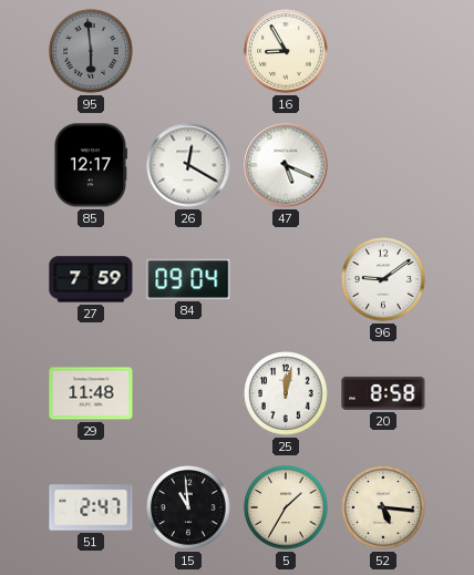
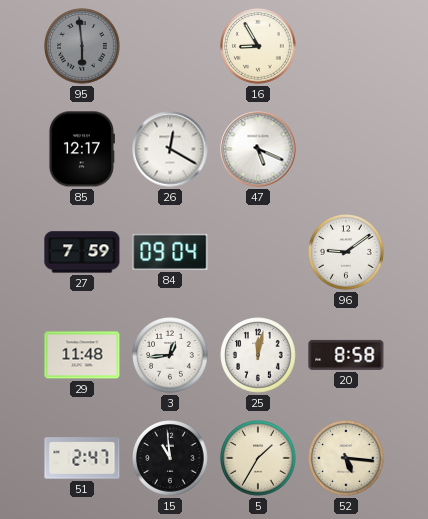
3: none -> 12:44 (170, 355)
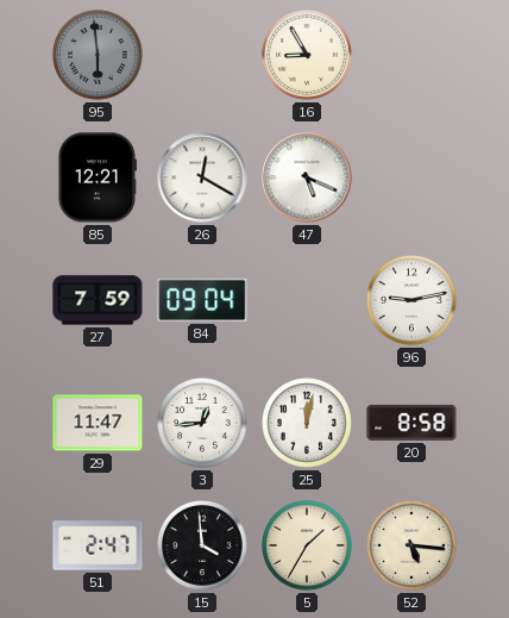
85: 12:17 -> 12:21 (96, 177)
96: 9:09 -> 9:13 (411, 300)
29: 11:48 -> 11:47 (98, 423)
15: 10:59 -> 3:59 (202, 545)
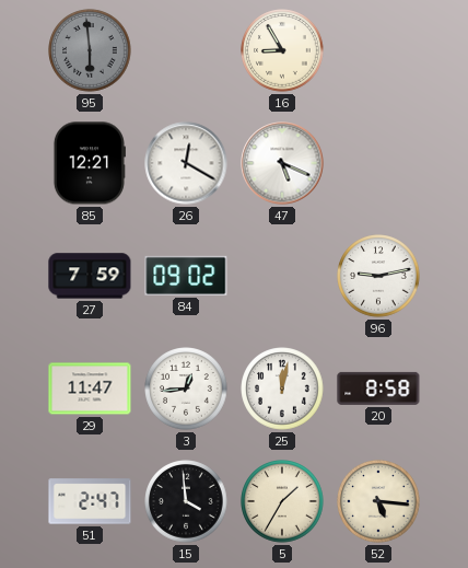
84: 09:04 -> 09:02 (186, 276)
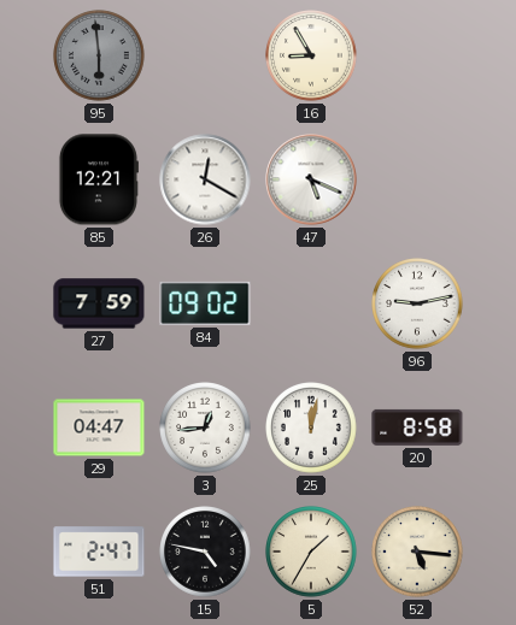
29: 11:47 -> 04:47 (99, 428)
15: 3:59 -> 4:47 (205, 552)
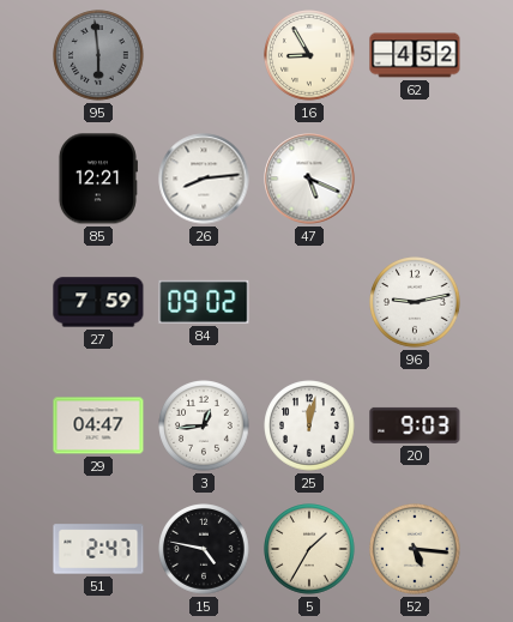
62: none -> 4:52 (415, 55)
26: 12:20 -> 8:14 (204, 179)
20: 8:58 -> 9:03 (415, 425)
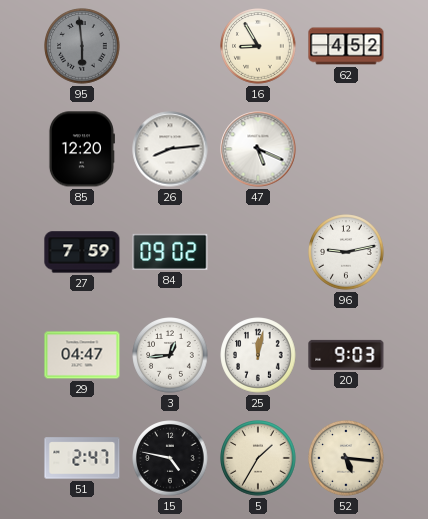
85: 12:21 -> 12:20 (81, 149)
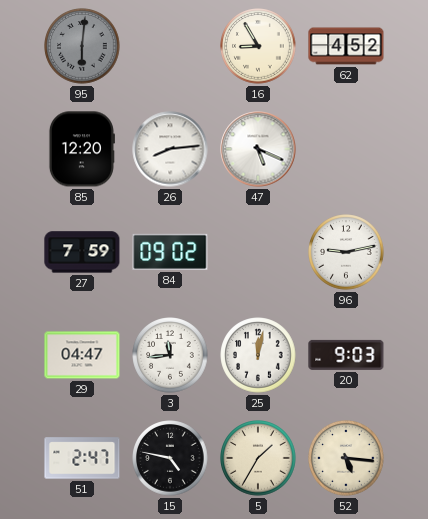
95: 5:59 -> 6:01 (82, 46)
3: 12:44 -> 11:44 (170, 355)
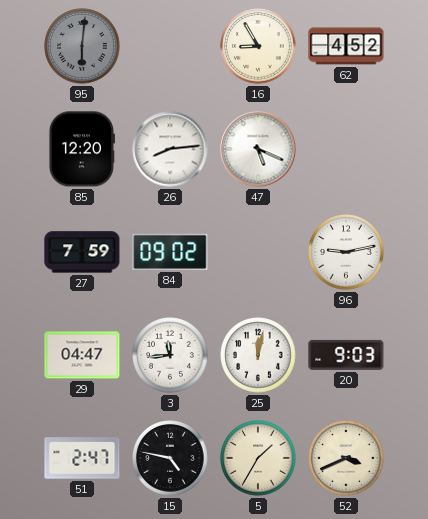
52: 5:16 -> 3:41 (346, 458)
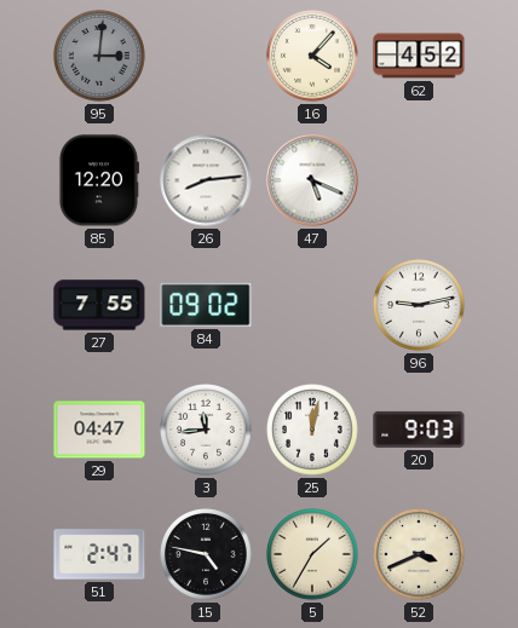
95: 6:01 -> 3:01 (99, 56)
16: 8:55 -> 4:07 (312, 56)
27: 7:59 -> 7:55 (99, 305)
